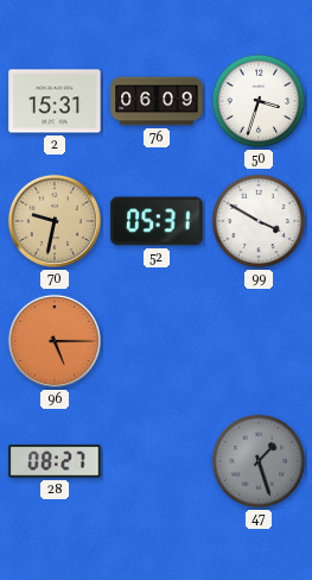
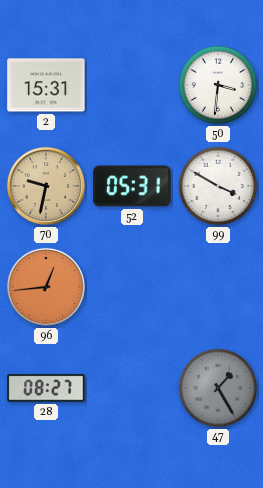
76: 06:09 -> none (157, 101)
50: 3:33 -> 3:31 (218, 85)
96: 5:15 -> 12:44 (46, 287)
47: 1:27 -> 1:25 (218, 388)
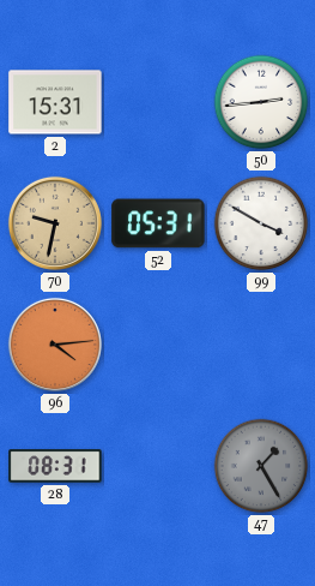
50: 3:31 -> 2:44 (261, 102)
96: 12:44 -> 4:14 (55, 345)
28: 08:27 -> 08:31 (55, 466)
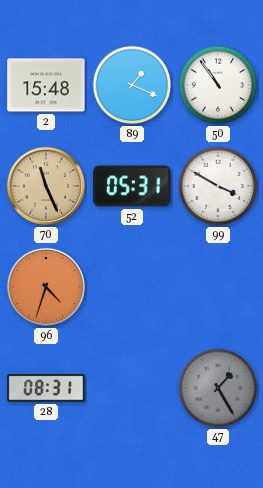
2: 15:31 -> 15:48 (46, 85)
89: none -> 1:19 (132, 85)
50: 2:44 -> 10:54 (218, 85)
70: 9:32 -> 11:26 (46, 186)
96: 4:14 -> 4:33 (46, 287)
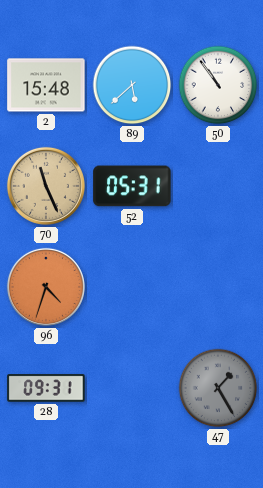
89: 1:19 -> 5:38 (132, 85)
99: 3:50 -> none (218, 186)
28: 08:31 -> 09:31 (46, 388)
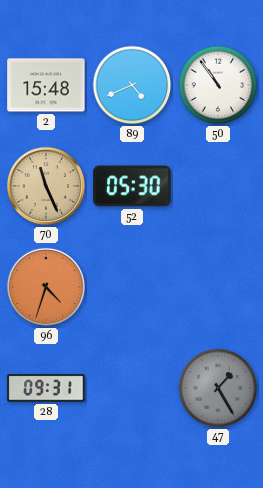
89: 5:38 -> 4:41 (132, 85)
52: 05:31 -> 05:30 (132, 186)
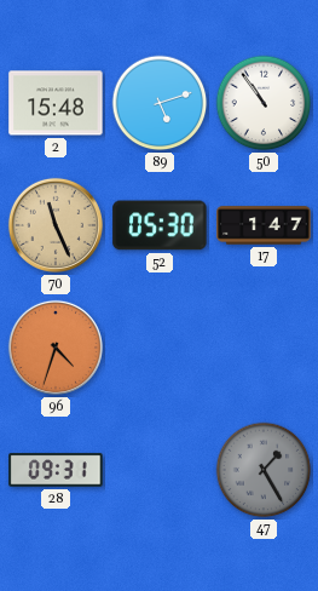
89: 4:41 -> 5:12 (160, 103)
17: none -> 1:47 (264, 225)
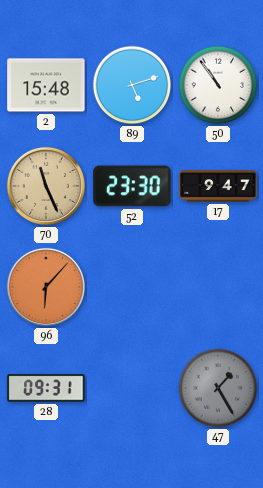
52: 05:30 -> 23:30 (132, 186)
17: 1:47 -> 9:47 (218, 186)
96: 4:33 -> 6:07 (46, 287)
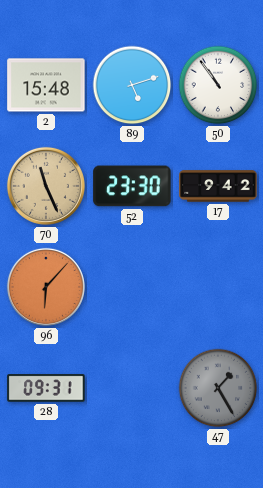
17: 9:47 -> 9:42 (218, 186)
